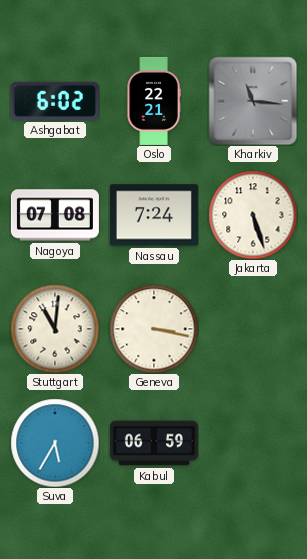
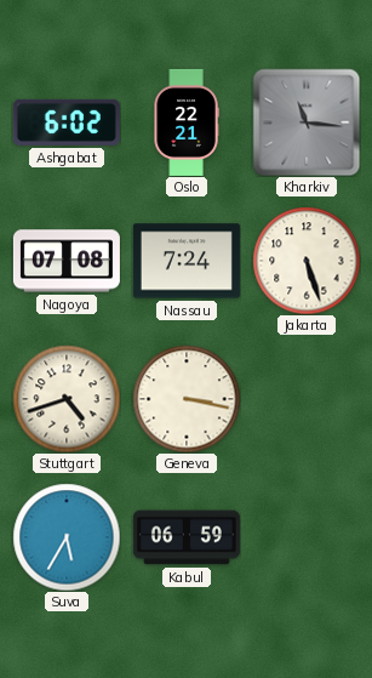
Stuttgart: 11:01 -> 4:42 (67, 399)
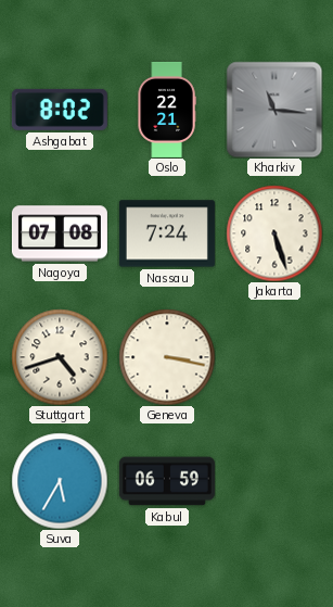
Ashgabat: 6:02 -> 8:02 (60, 110)
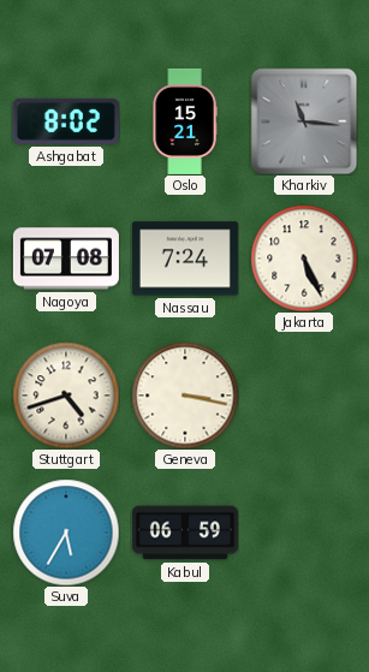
Oslo: 22:21 -> 15:21 (185, 121)
Jakarta: 5:27 -> 5:26 (304, 258)
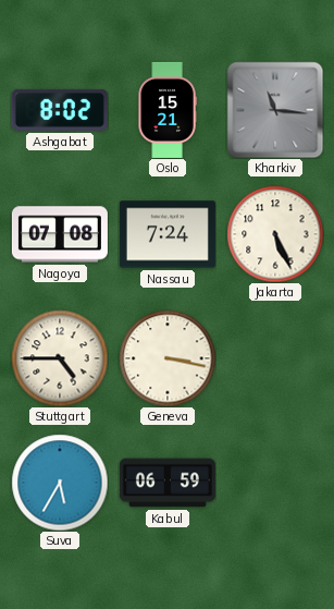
Stuttgart: 4:42 -> 4:45 (60, 358)
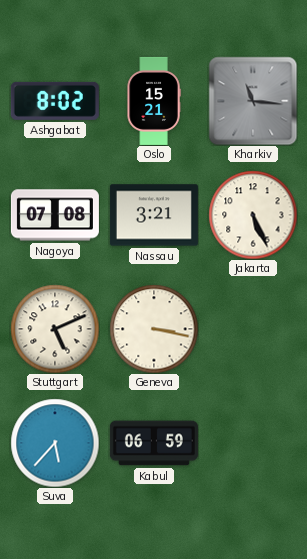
Nassau: 7:24 -> 3:21 (154, 215)
Stuttgart: 4:45 -> 5:11 (55, 329)
Suva: 5:35 -> 5:37 (55, 443)
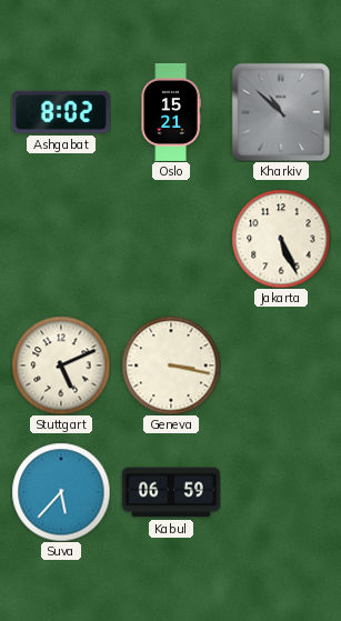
Kharkiv: 11:16 -> 10:52 (281, 112)
Nagoya: 07:08 -> none (55, 215)
Nassau: 3:21 -> none (154, 215)
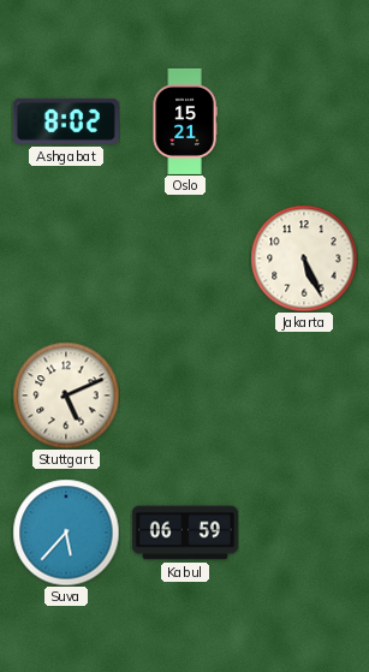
Kharkiv: 10:52 -> none (281, 112)
Geneva: 3:17 -> none (171, 365)
